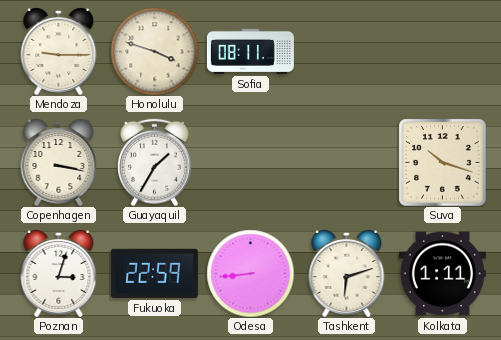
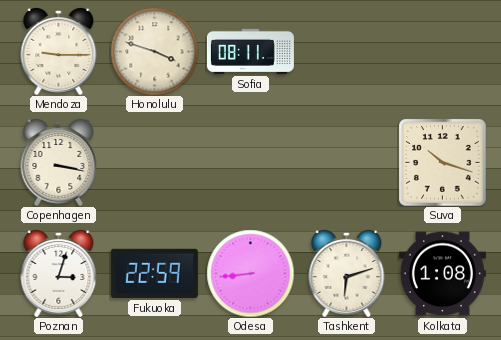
Guayaquil: 1:35 -> none (154, 162)
Kolkata: 1:11 -> 1:08 (442, 274)
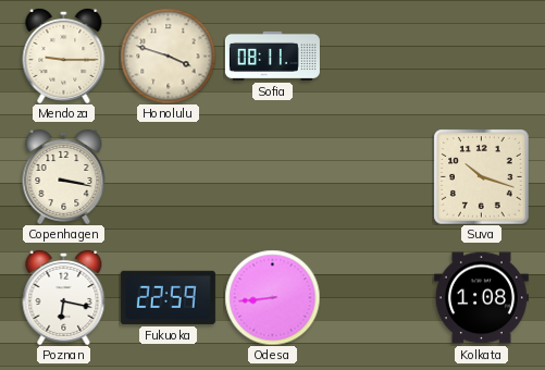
Poznan: 3:03 -> 6:17 (64, 297)
Tashkent: 6:12 -> none (347, 273)
